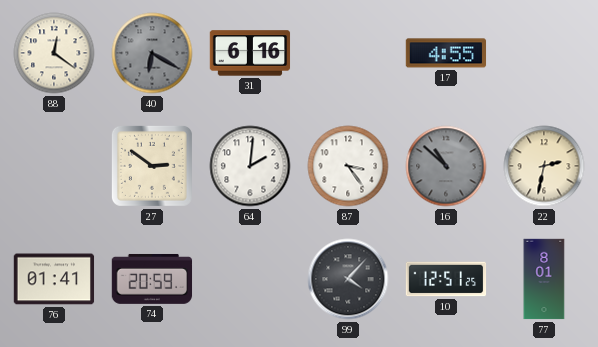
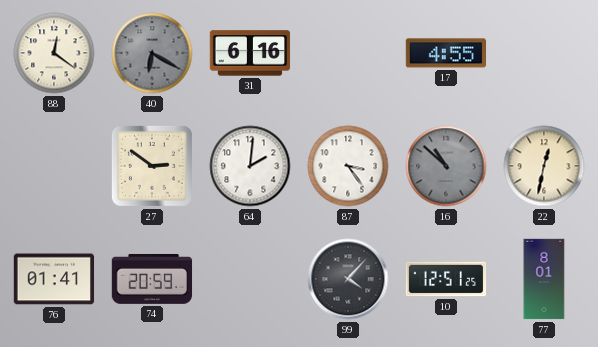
22: 2:32 -> 12:32 (544, 166)
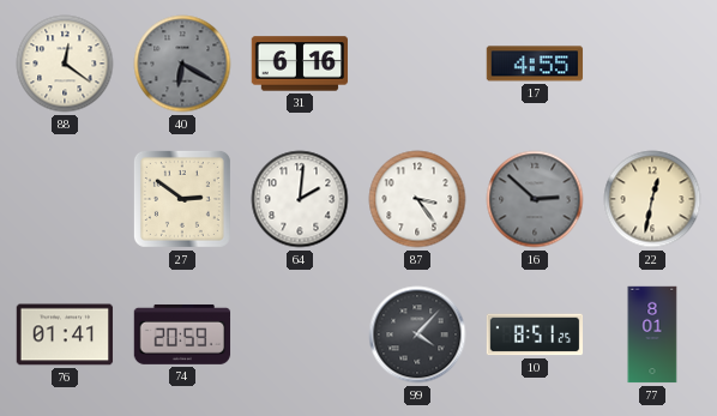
16: 10:52 -> 2:52 (535, 199)
10: 12:51 -> 8:51 (535, 334)
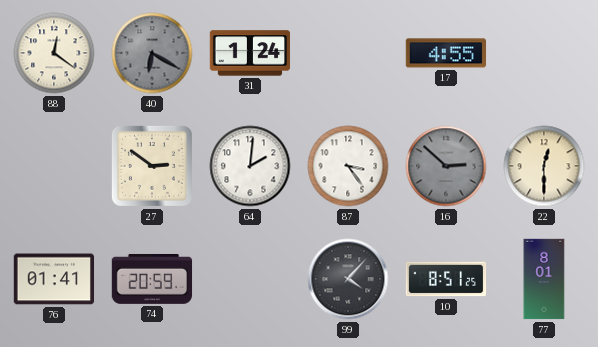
31: 6:16 -> 1:24 (250, 53)
22: 12:32 -> 12:30 (544, 166)
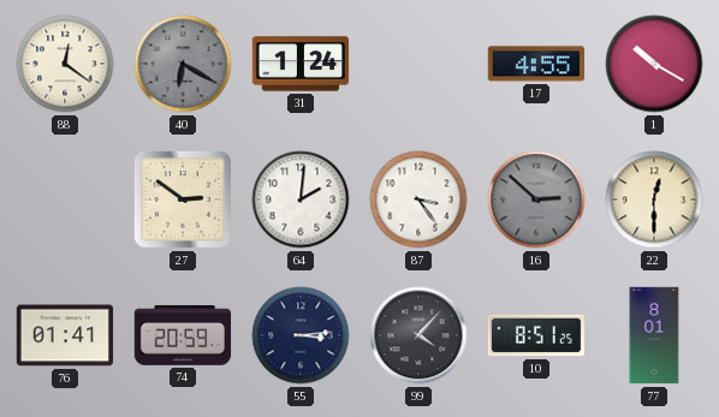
1: none -> 10:20 (654, 64)
55: none -> 3:14 (301, 335)
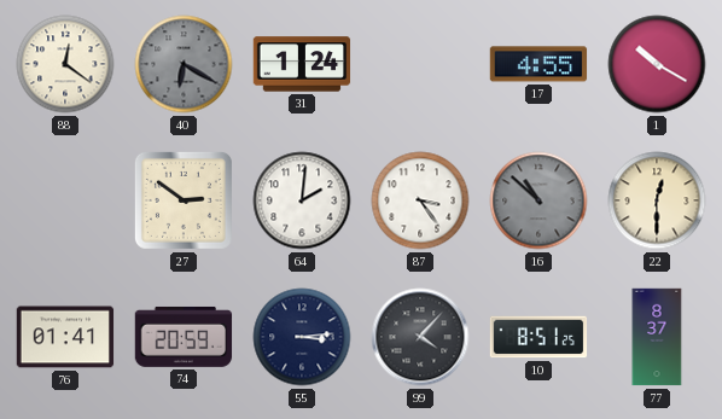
16: 2:52 -> 10:52 (538, 200)
77: 8:01 -> 8:37 (657, 337)
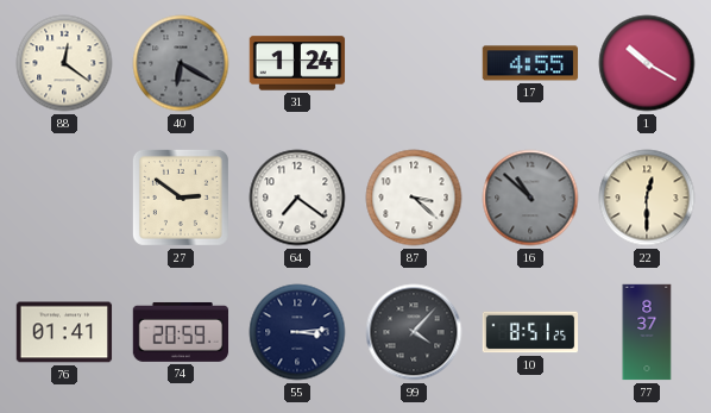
64: 2:01 -> 7:21 (297, 198)
87: 3:24 -> 3:22 (414, 198)
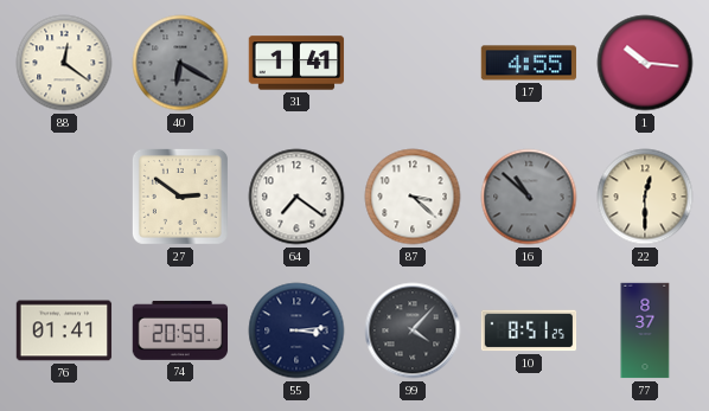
31: 1:24 -> 1:41 (296, 63)
1: 10:20 -> 10:16 (645, 63)
